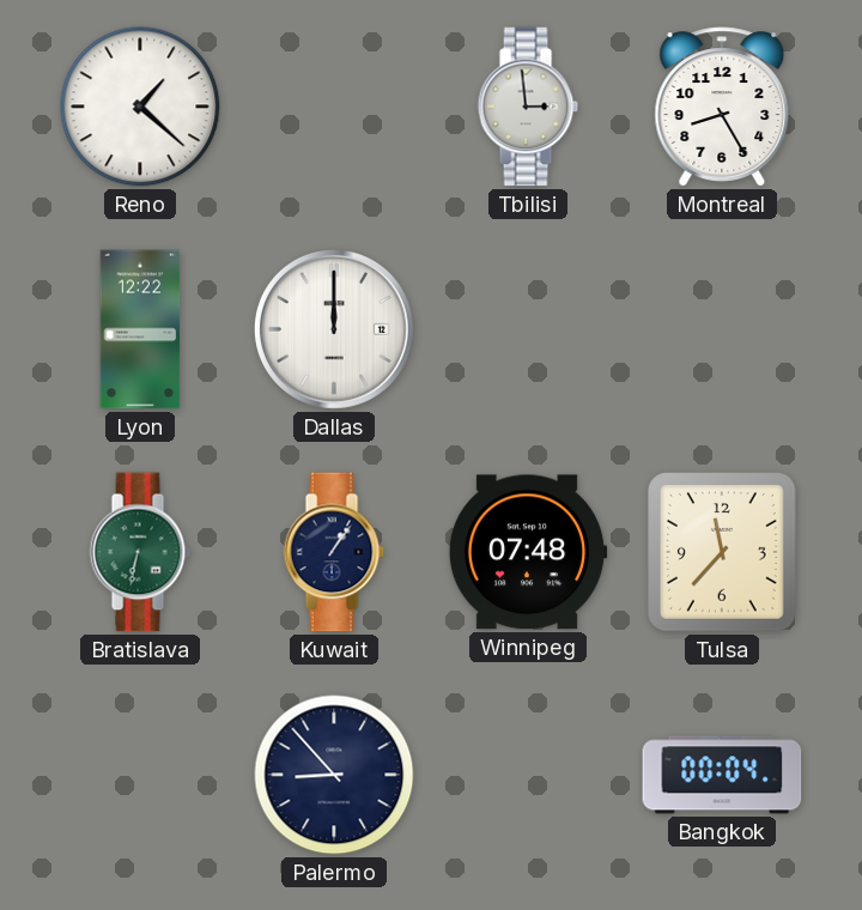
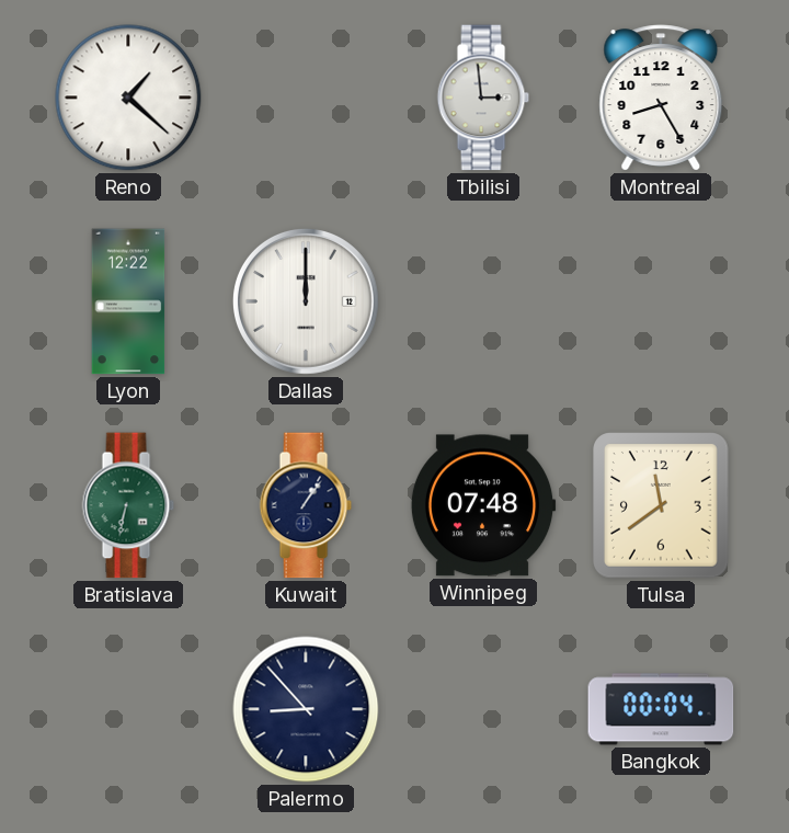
Tulsa: 11:37 -> 11:39 (661, 505)
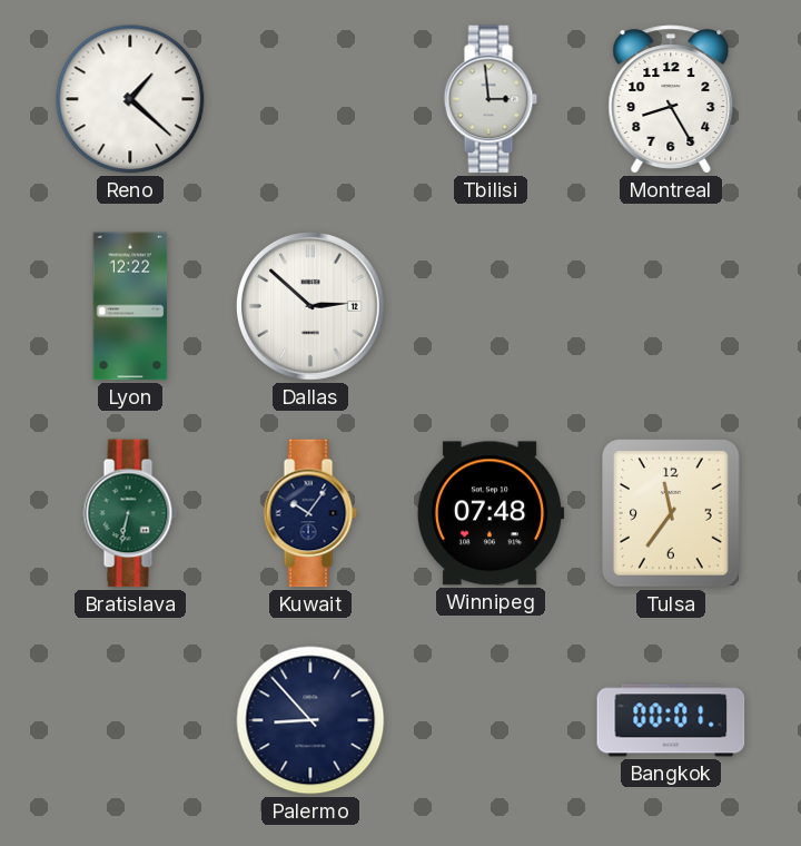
Dallas: 12:00 -> 2:52 (311, 306)
Kuwait: 1:06 -> 10:06 (310, 513)
Tulsa: 11:39 -> 11:36 (671, 513)
Bangkok: 00:04 -> 00:01 (671, 720)
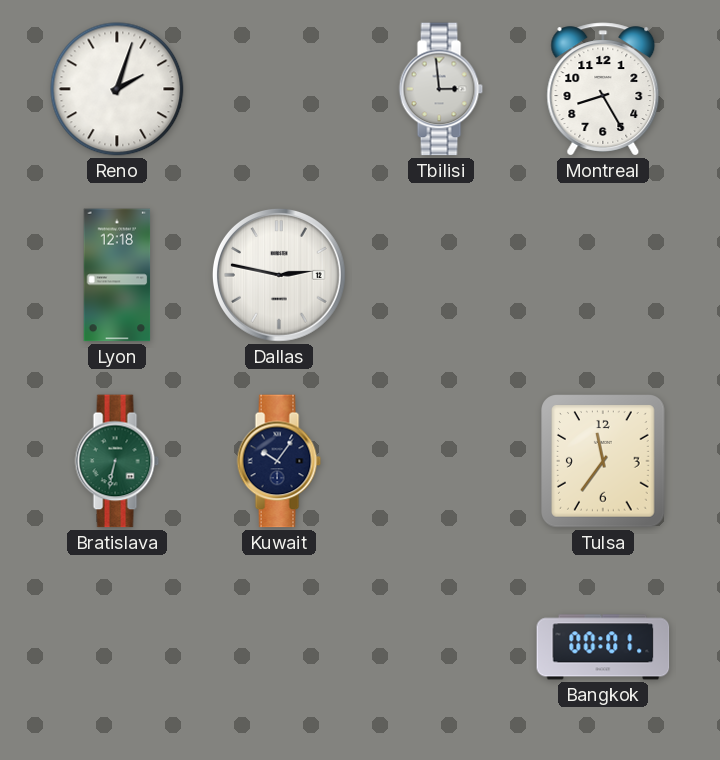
Reno: 1:22 -> 2:03 (117, 89)
Lyon: 12:22 -> 12:18 (117, 275)
Dallas: 2:52 -> 2:47 (280, 275)
Winnipeg: 07:48 -> none (491, 513)
Palermo: 8:53 -> none (310, 720)
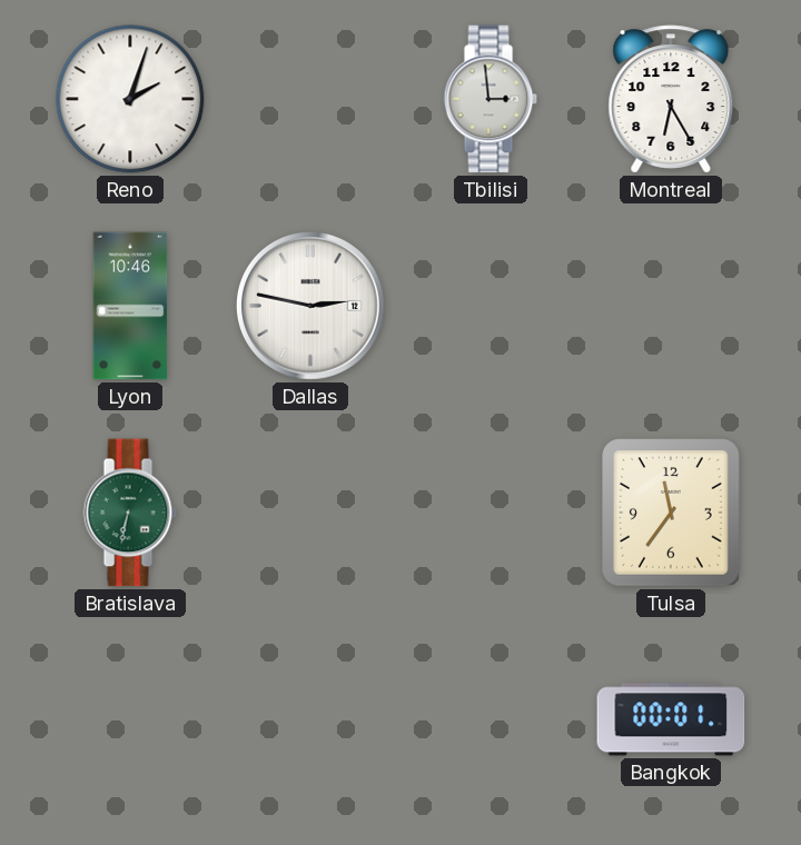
Montreal: 8:25 -> 6:25 (671, 99)
Lyon: 12:18 -> 10:46 (130, 306)
Kuwait: 10:06 -> none (279, 461)
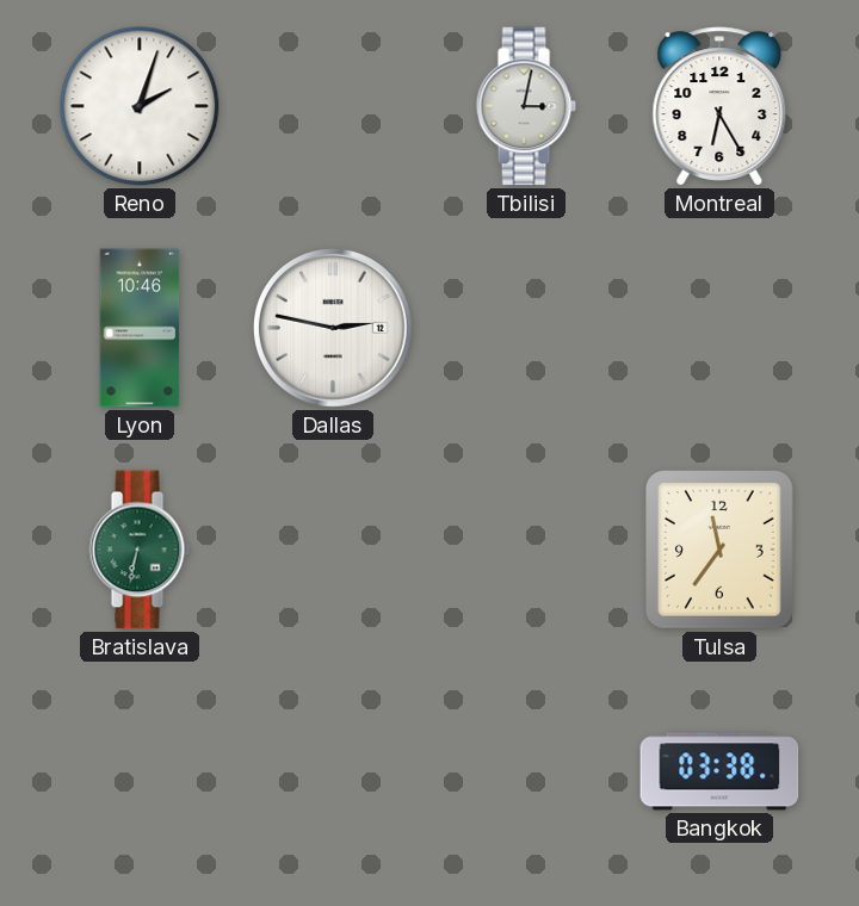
Tbilisi: 2:59 -> 3:02 (526, 106)
Bangkok: 00:01 -> 03:38 (719, 771)
